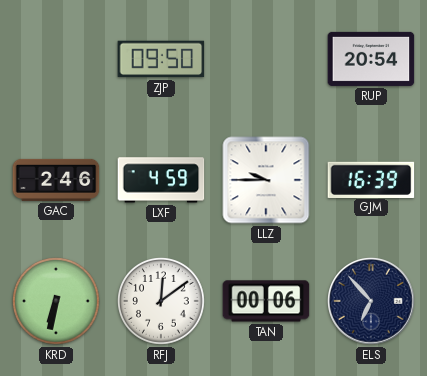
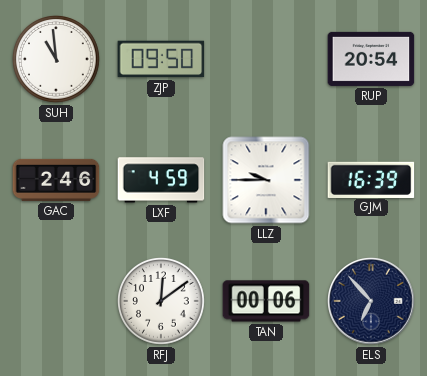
SUH: none -> 10:59 (57, 60)
KRD: 6:32 -> none (57, 302)
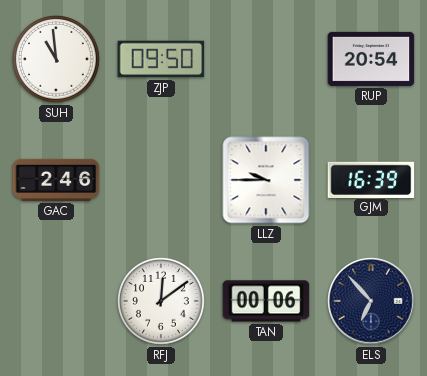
LXF: 4:59 -> none (161, 180)
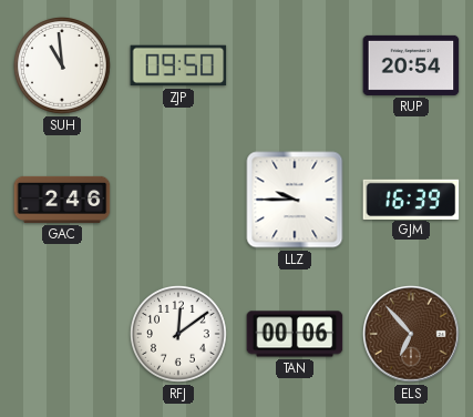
ELS dial: navy -> brown (412, 335)
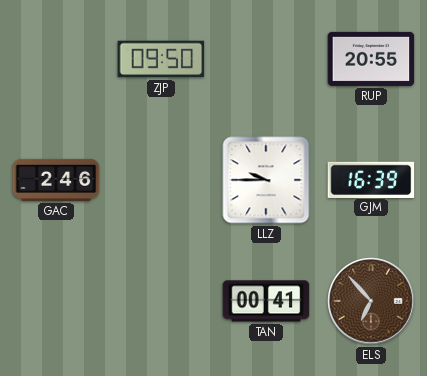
SUH: 10:59 -> none (63, 67)
RUP: 20:54 -> 20:55 (371, 59)
RFJ: 12:09 -> none (179, 335)
TAN: 00:06 -> 00:41 (266, 301)
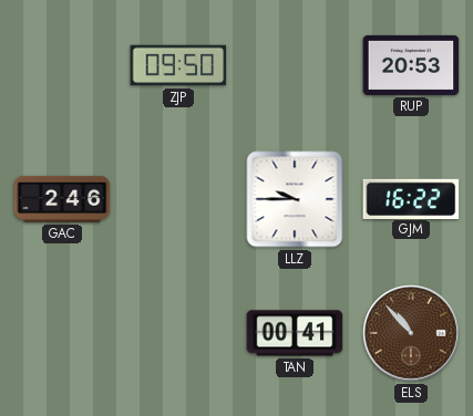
RUP: 20:55 -> 20:53 (411, 65)
GJM: 16:39 -> 16:22 (411, 198)
ELS: 6:53 -> 10:53 (412, 334)
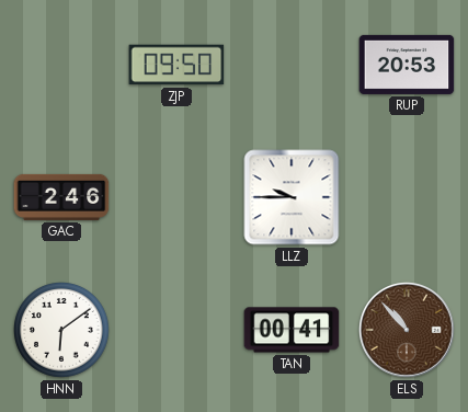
GJM: 16:22 -> none (411, 198)
HNN: none -> 6:09 (62, 331)
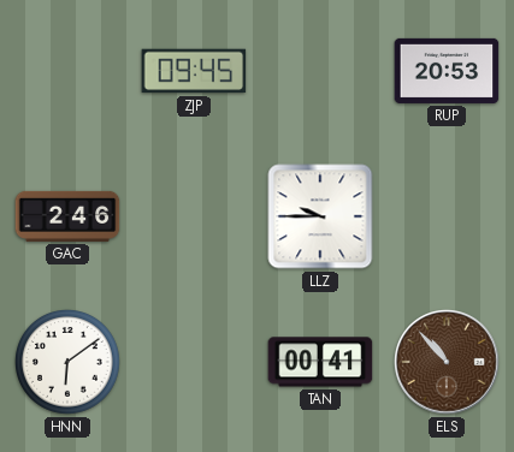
ZJP: 09:50 -> 09:45 (194, 71)
